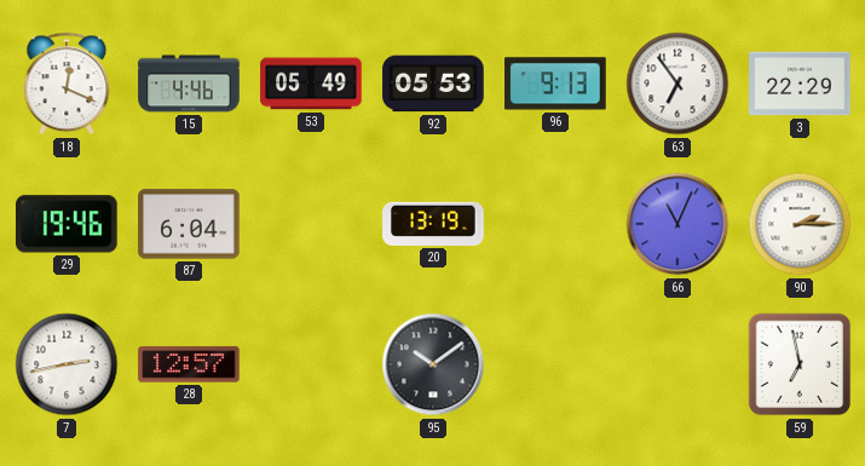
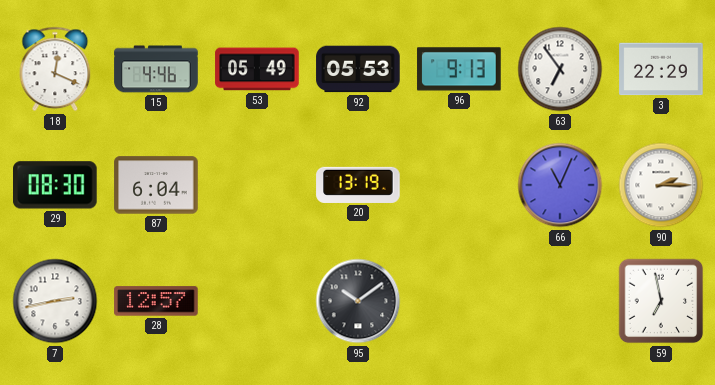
29: 19:46 -> 08:30 (56, 185)
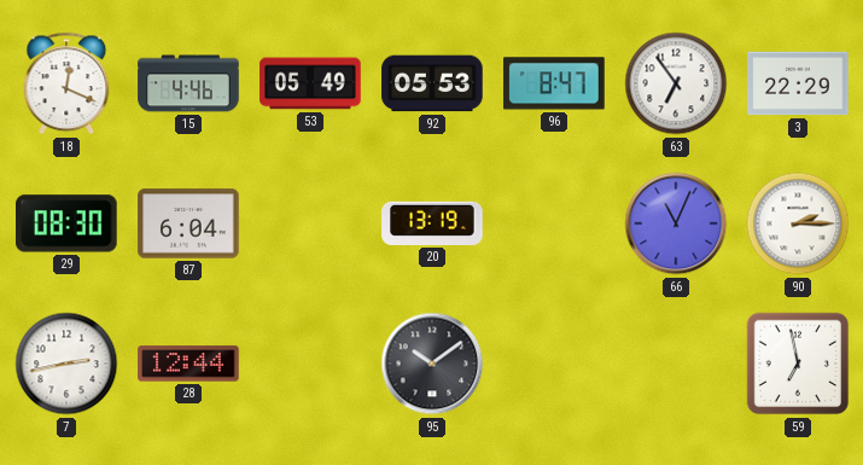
96: 9:13 -> 8:47 (554, 83)
28: 12:57 -> 12:44 (188, 364)
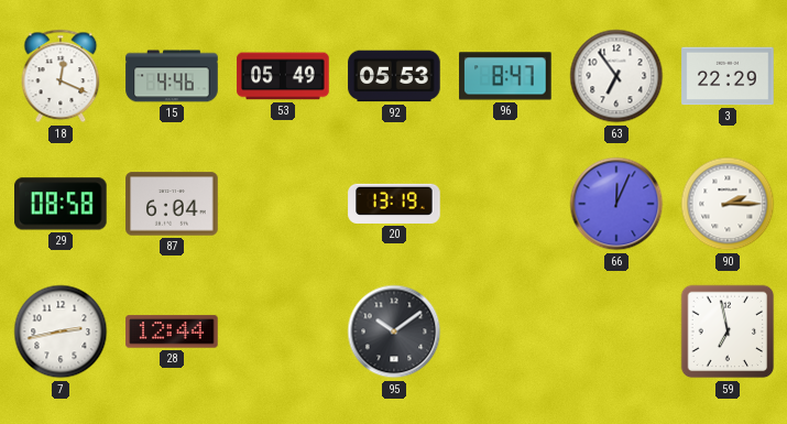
29: 08:30 -> 08:58 (62, 204)
66: 11:04 -> 12:04 (616, 204)
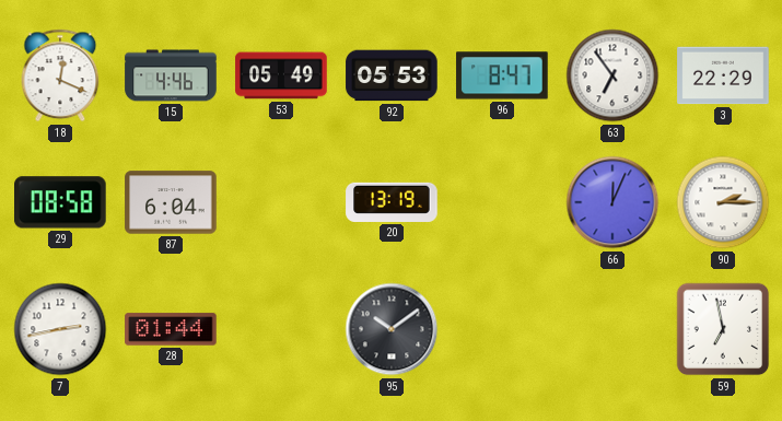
28: 12:44 -> 01:44 (171, 329)
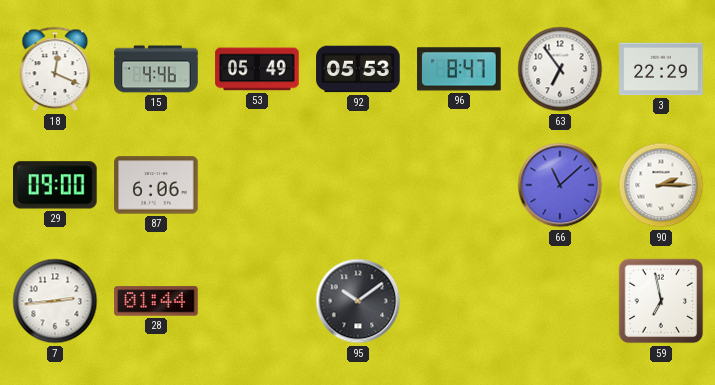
29: 08:58 -> 09:00 (56, 185)
87: 6:04 -> 6:06 (156, 185)
20: 13:19 -> none (392, 202)
66: 12:04 -> 11:08 (560, 185)
7: 2:43 -> 2:44 (55, 301)
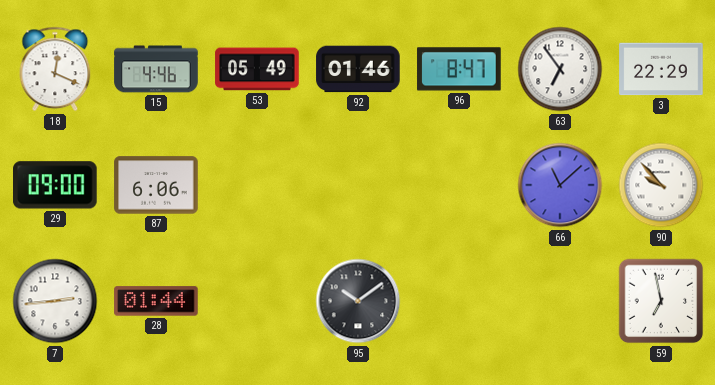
92: 05:53 -> 01:46 (358, 69)
90: 2:15 -> 9:53 (661, 185)
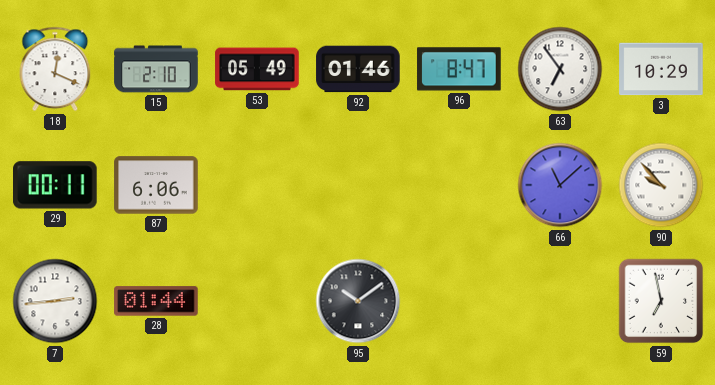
15: 4:46 -> 2:10 (156, 69)
3: 22:29 -> 10:29 (661, 69)
29: 09:00 -> 00:11 (56, 185)
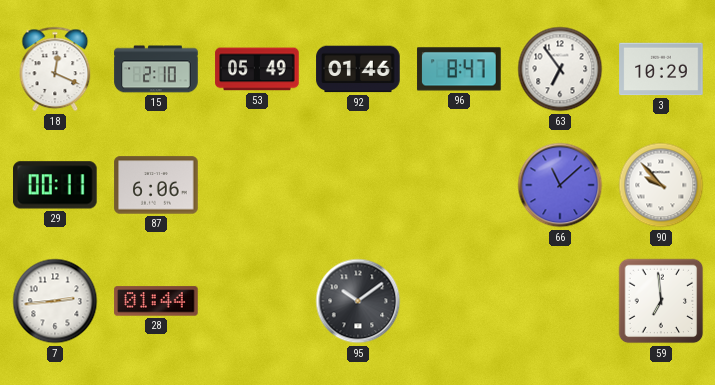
59: 6:58 -> 6:59 (661, 301)
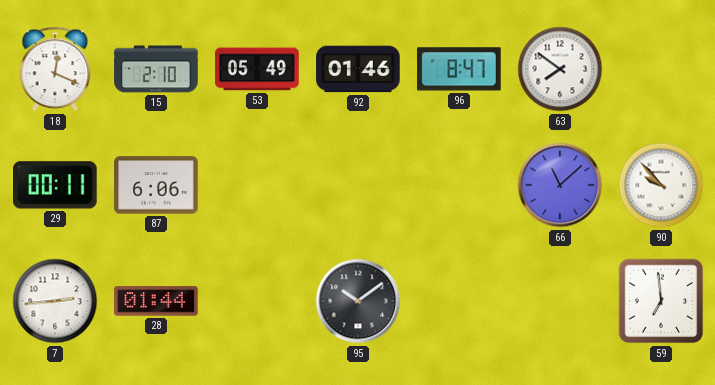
63: 6:54 -> 7:51 (560, 69)
3: 10:29 -> none (661, 69)
